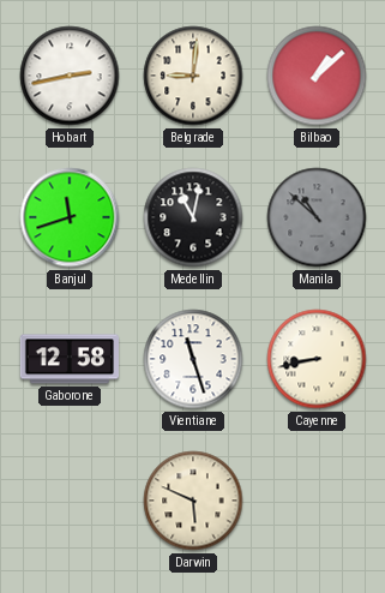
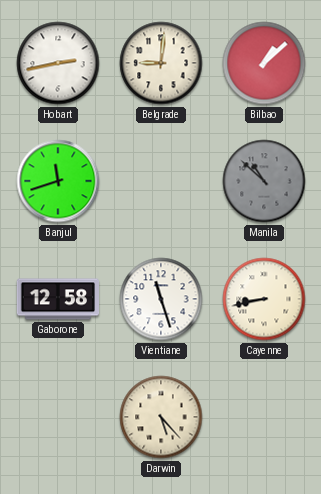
Medellin: 11:02 -> none (193, 217)
Darwin: 5:49 -> 5:23 (161, 417)
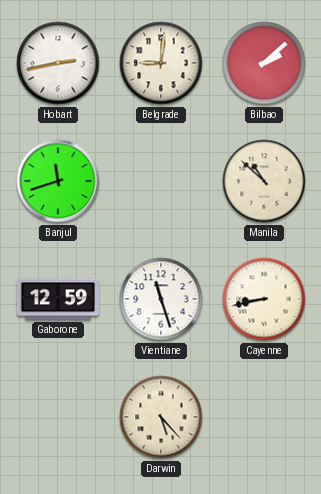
Bilbao: 1:08 -> 2:08 (264, 63)
Manila dial: grey -> cream (264, 181)
Gaborone: 12:58 -> 12:59 (57, 299)
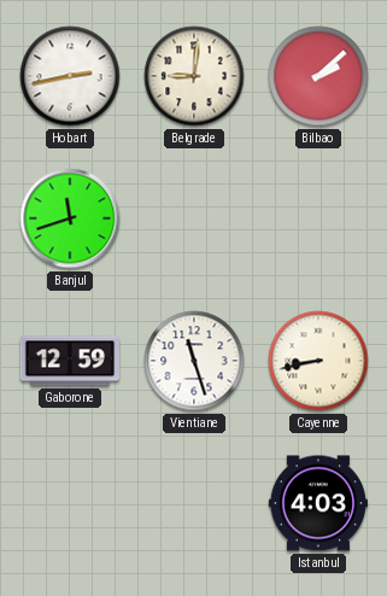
Manila: 10:52 -> none (264, 181)
Darwin: 5:23 -> none (161, 417)
Istanbul: none -> 4:03 (318, 503)
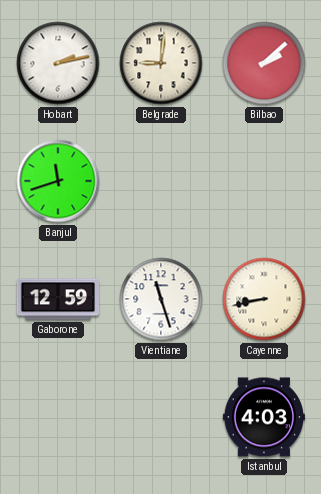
Hobart: 2:43 -> 2:13 (58, 63)
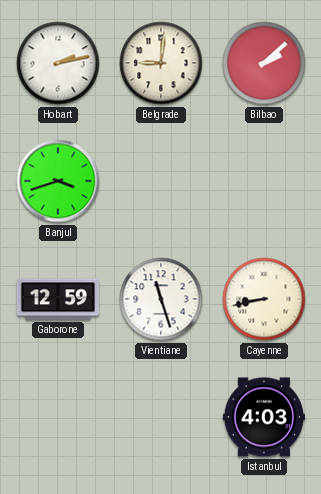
Banjul: 11:42 -> 3:42 (58, 181)
